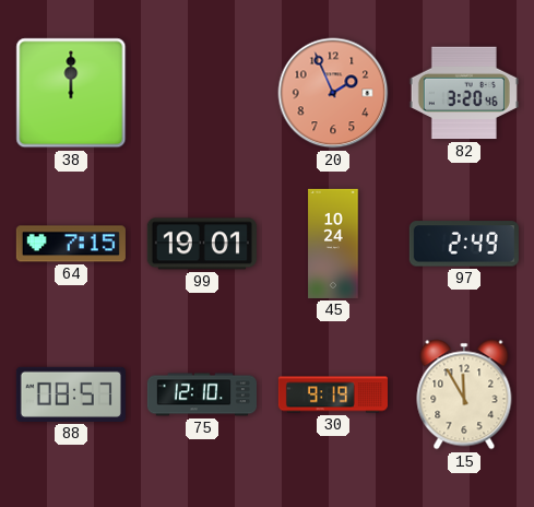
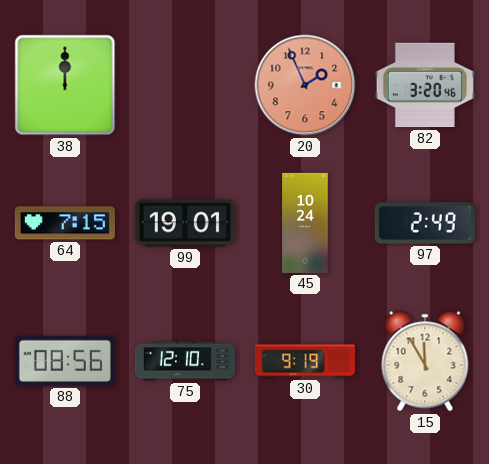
88: 08:57 -> 08:56 (65, 361)
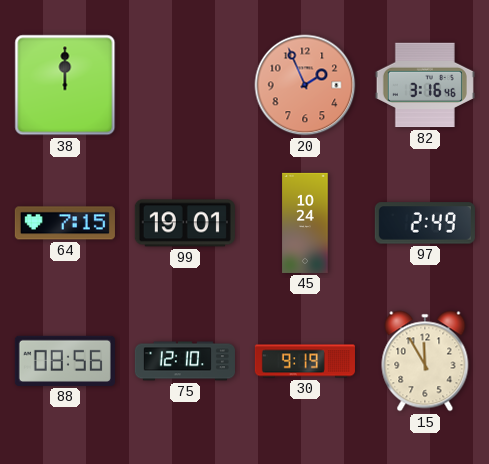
82: 3:20 -> 3:16 (425, 85)
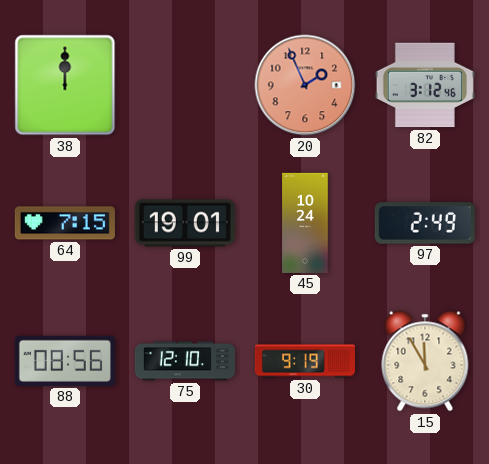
82: 3:16 -> 3:12 (425, 85)
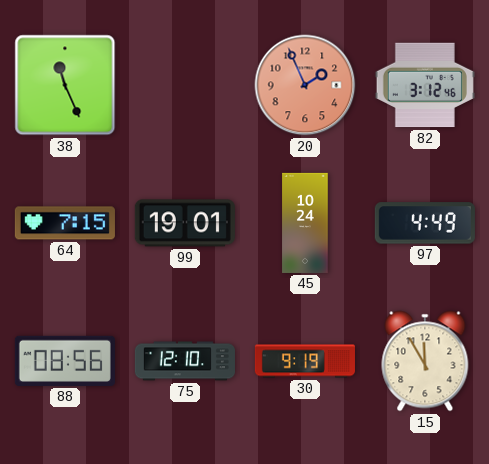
38: 12:00 -> 11:26 (65, 85)
97: 2:49 -> 4:49 (425, 223)
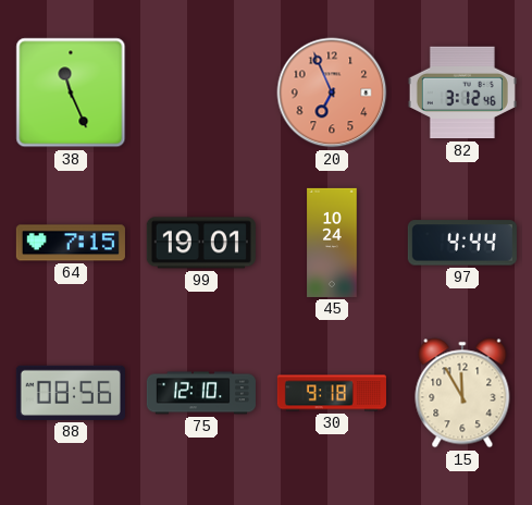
20: 1:56 -> 6:56 (332, 93)
97: 4:49 -> 4:44 (462, 243)
30: 9:19 -> 9:18 (332, 393)
